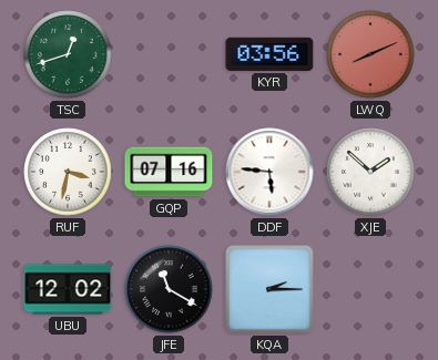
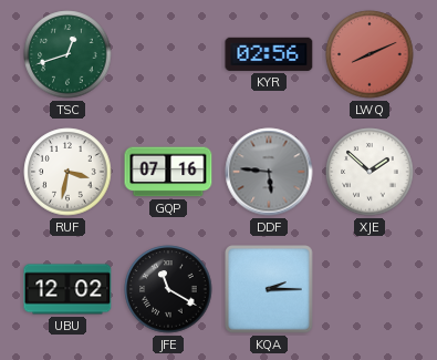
KYR: 03:56 -> 02:56 (269, 54)
DDF dial: white -> grey (269, 172)
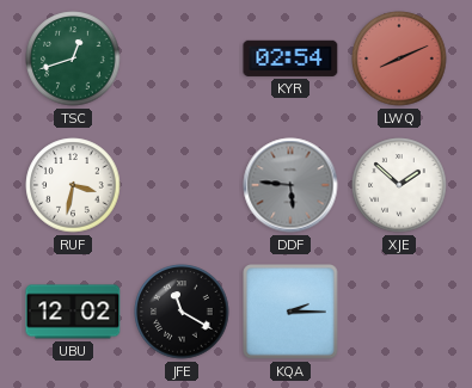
KYR: 02:56 -> 02:54 (290, 58)
GQP: 07:16 -> none (168, 172)
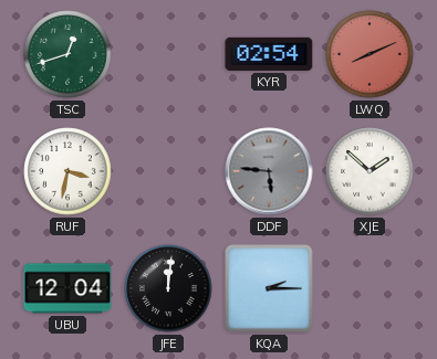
UBU: 12:02 -> 12:04 (67, 288)
JFE: 11:20 -> 12:01 (168, 288)
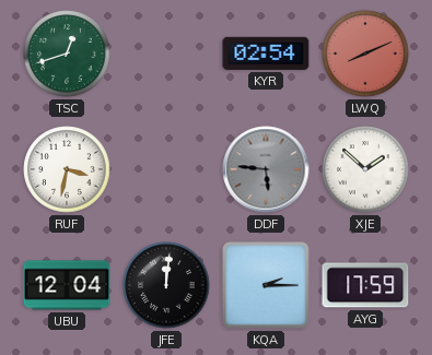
AYG: none -> 17:59 (365, 285)
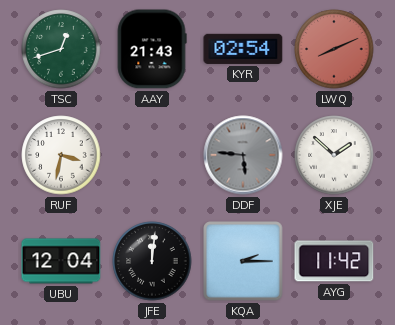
AAY: none -> 21:43 (152, 49)
AYG: 17:59 -> 11:42 (334, 261)
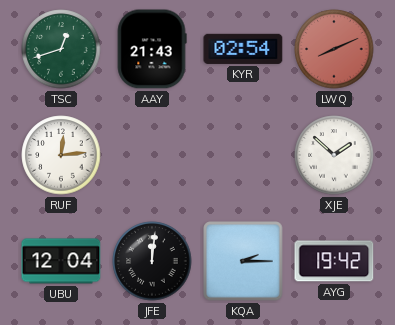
RUF: 3:32 -> 12:14 (61, 155)
DDF: 5:46 -> none (243, 155)
AYG: 11:42 -> 19:42 (334, 261)
